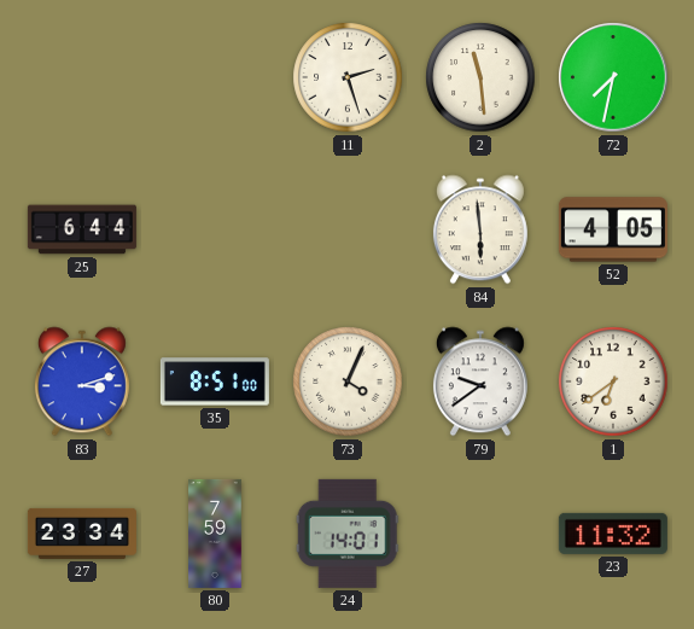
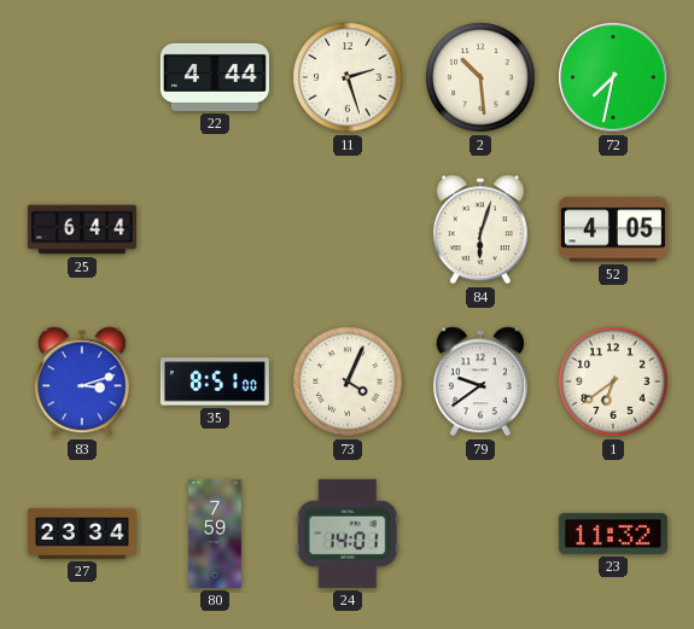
22: none -> 4:44 (215, 77)
2: 11:29 -> 10:29 (480, 77)
84: 5:59 -> 6:03 (480, 229)
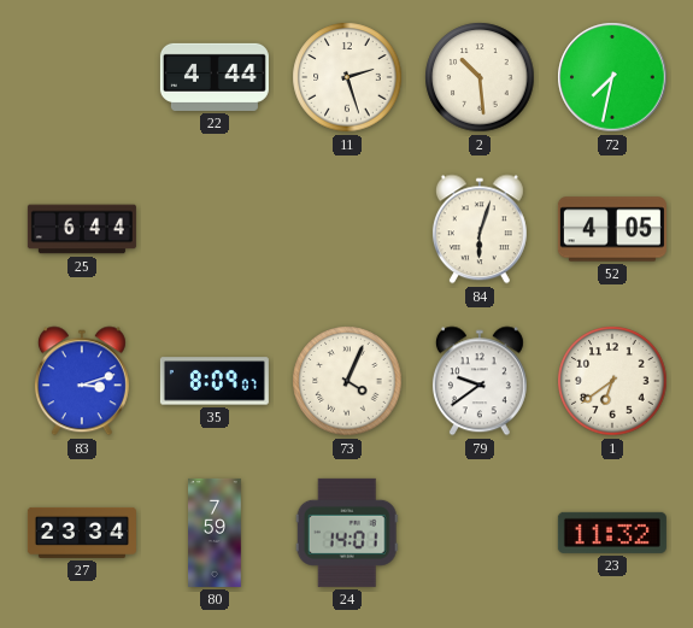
35: 8:51 -> 8:09 (215, 381)
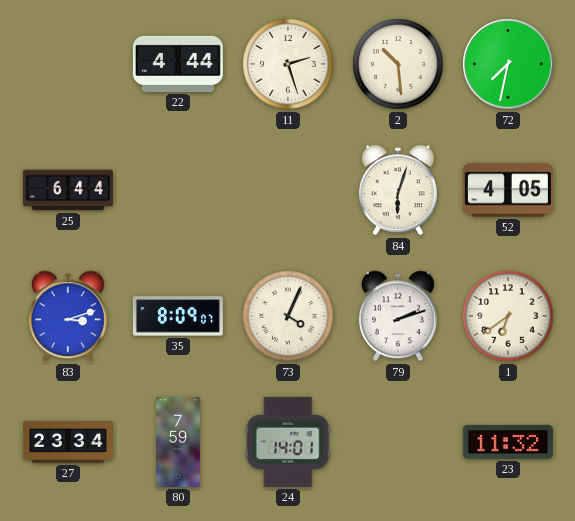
79: 9:39 -> 2:12 (398, 316)
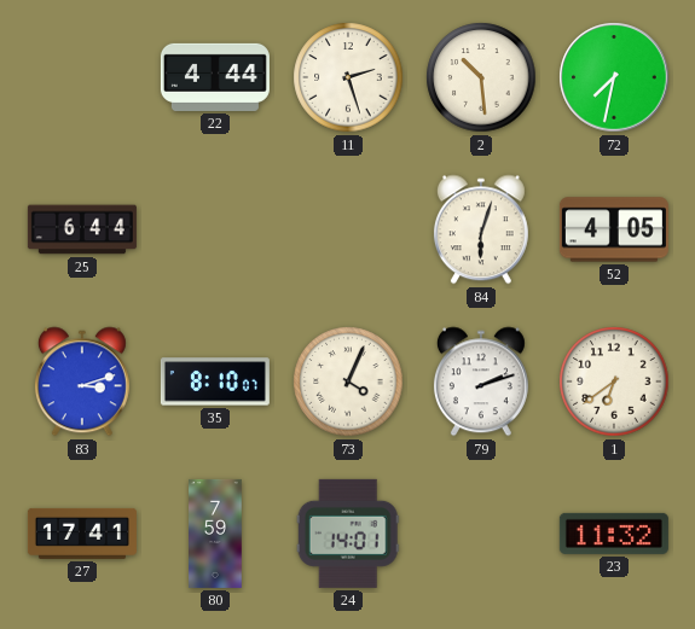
35: 8:09 -> 8:10 (215, 382)
27: 23:34 -> 17:41 (82, 534)
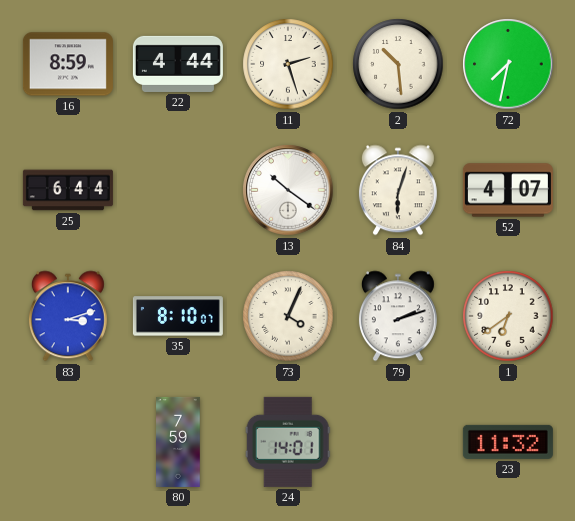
16: none -> 8:59 (68, 64)
13: none -> 10:21 (288, 190)
52: 4:05 -> 4:07 (508, 190)
27: 17:41 -> none (82, 534)
